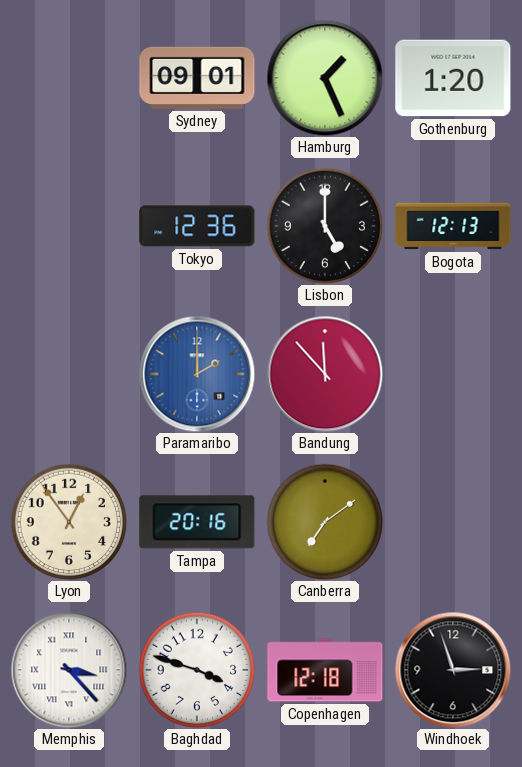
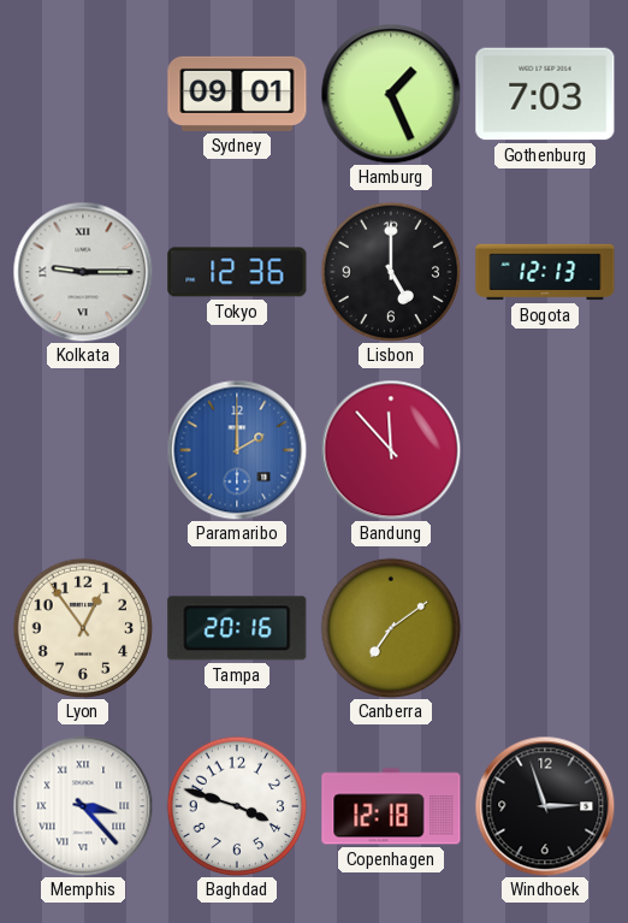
Gothenburg: 1:20 -> 7:03 (545, 94)
Kolkata: none -> 9:15 (83, 272)
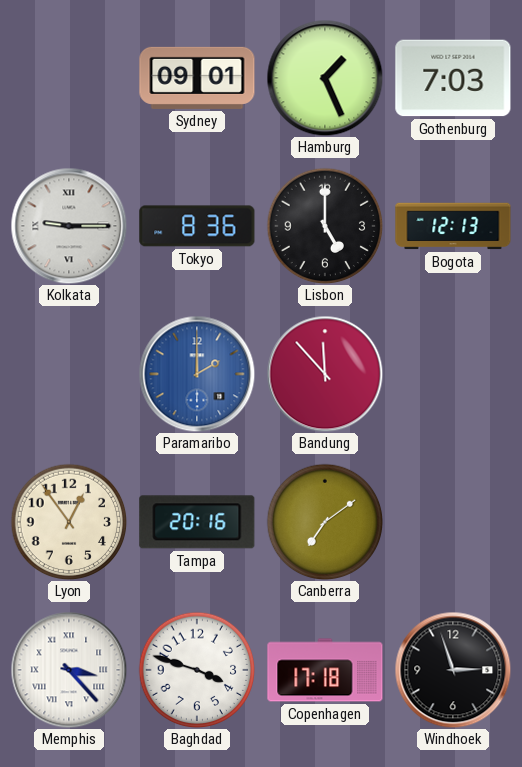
Tokyo: 12:36 -> 8:36 (197, 226)
Copenhagen: 12:18 -> 17:18 (325, 670)
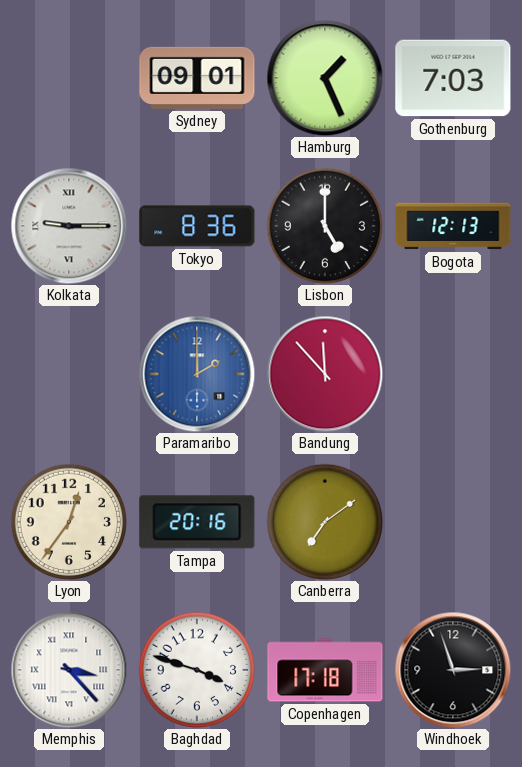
Lyon: 12:54 -> 12:36 (69, 522)
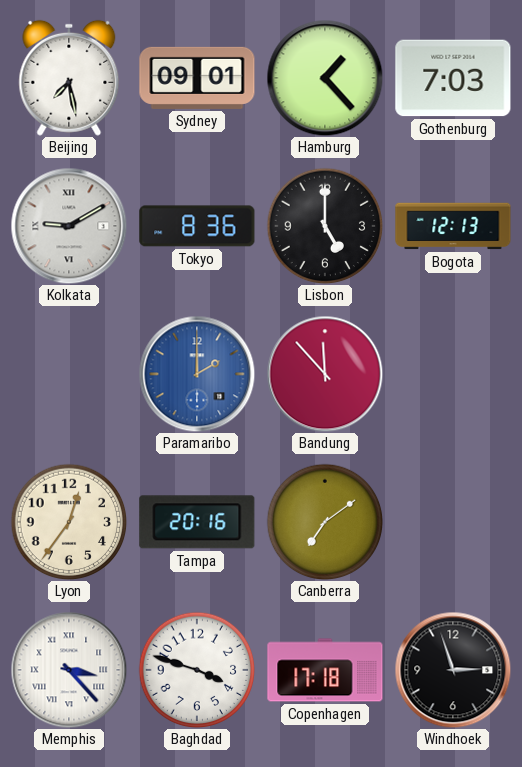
Beijing: none -> 7:28 (69, 78)
Hamburg: 1:26 -> 1:23 (325, 78)
Kolkata: 9:15 -> 9:10 (69, 226)
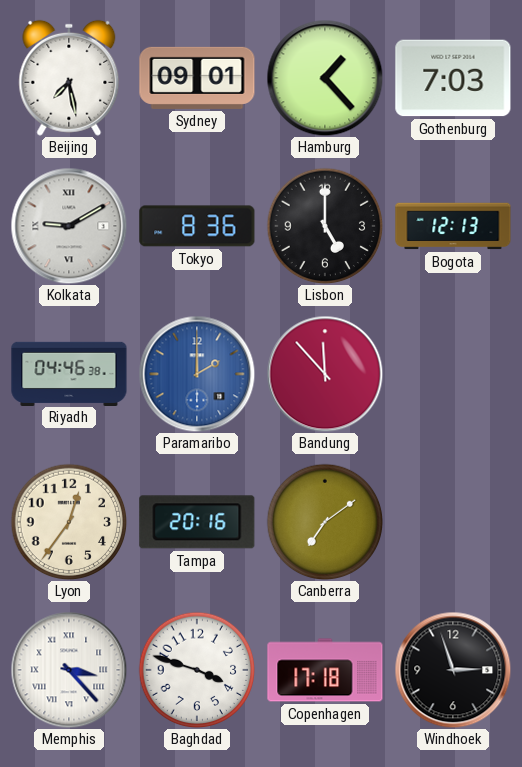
Riyadh: none -> 04:46 (69, 373)
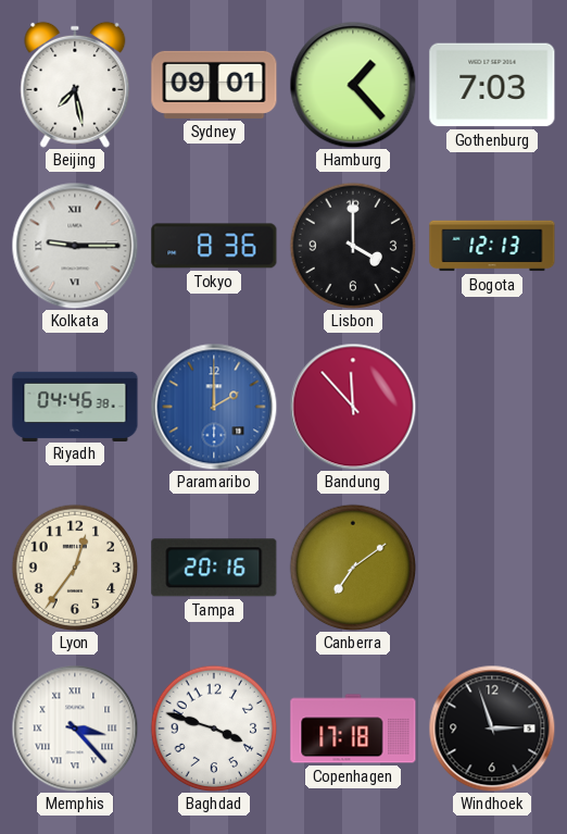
Kolkata: 9:10 -> 9:15 (75, 246)
Lisbon: 5:00 -> 4:00 (353, 246)
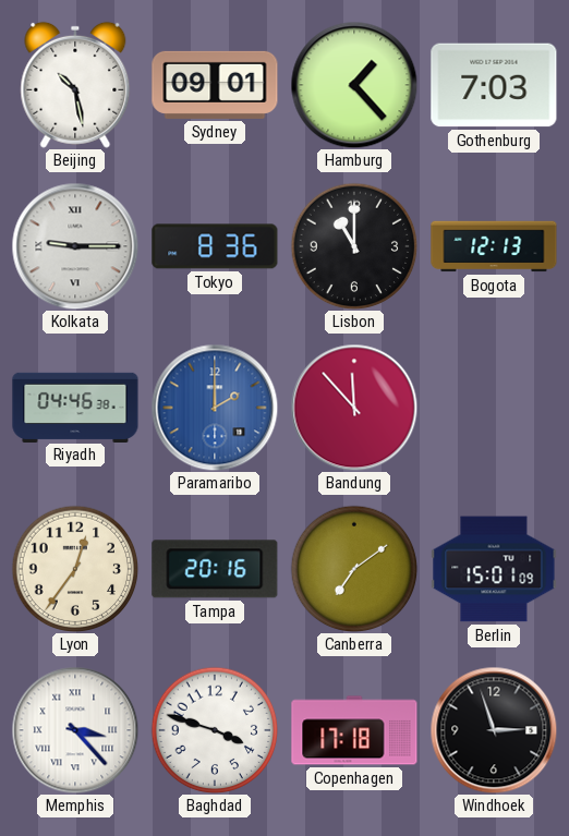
Beijing: 7:28 -> 10:28 (75, 85)
Lisbon: 4:00 -> 11:00 (354, 246)
Berlin: none -> 15:01 (494, 569)
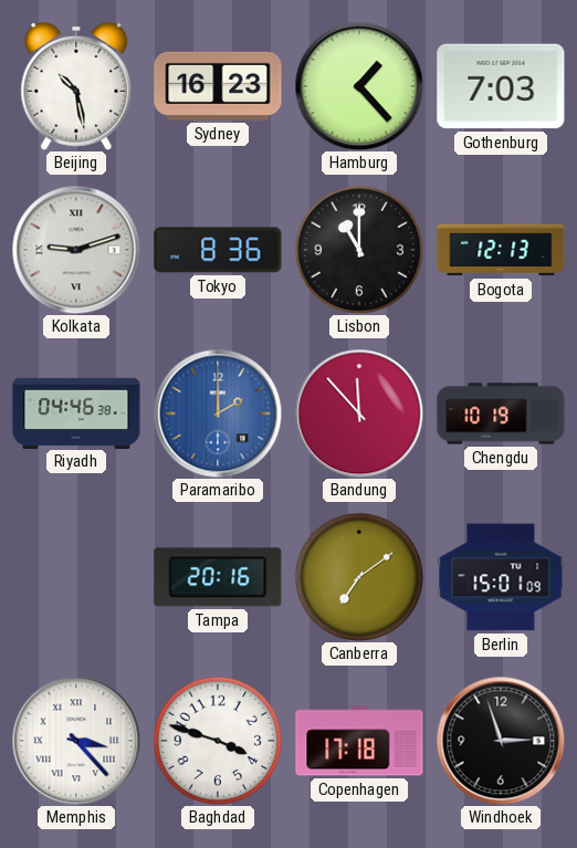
Sydney: 09:01 -> 16:23 (218, 86)
Kolkata: 9:15 -> 9:12 (76, 250)
Chengdu: none -> 10:19 (501, 413)
Lyon: 12:36 -> none (75, 569)
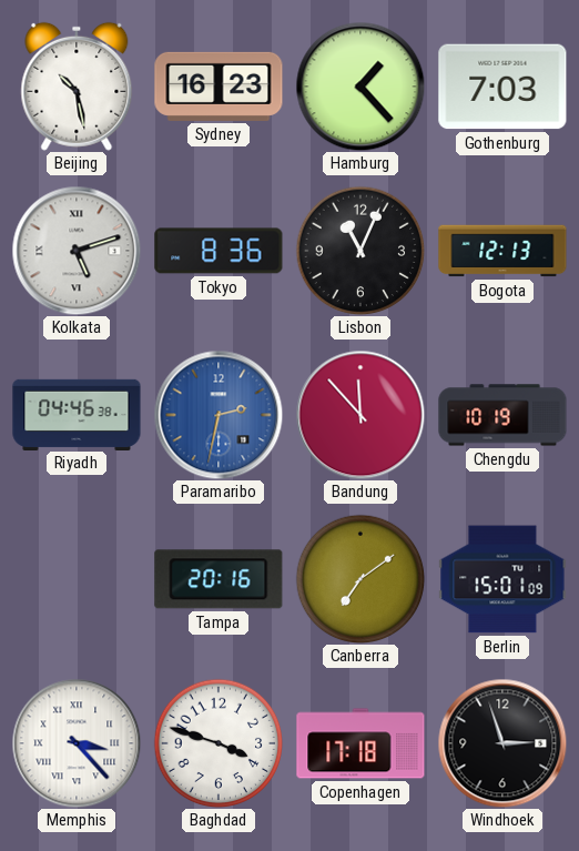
Kolkata: 9:12 -> 5:12 (77, 251)
Lisbon: 11:00 -> 11:04 (360, 251)
Paramaribo: 2:00 -> 2:32 (219, 415)
